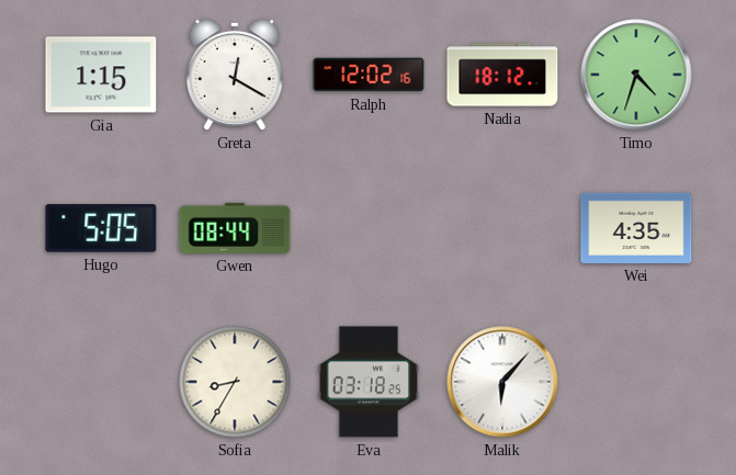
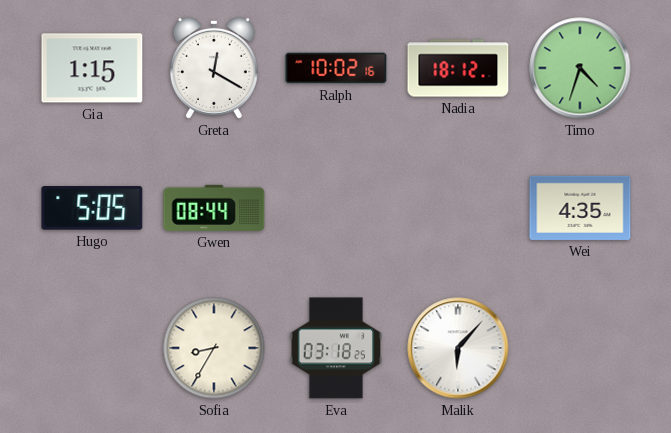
Ralph: 12:02 -> 10:02 (336, 68)
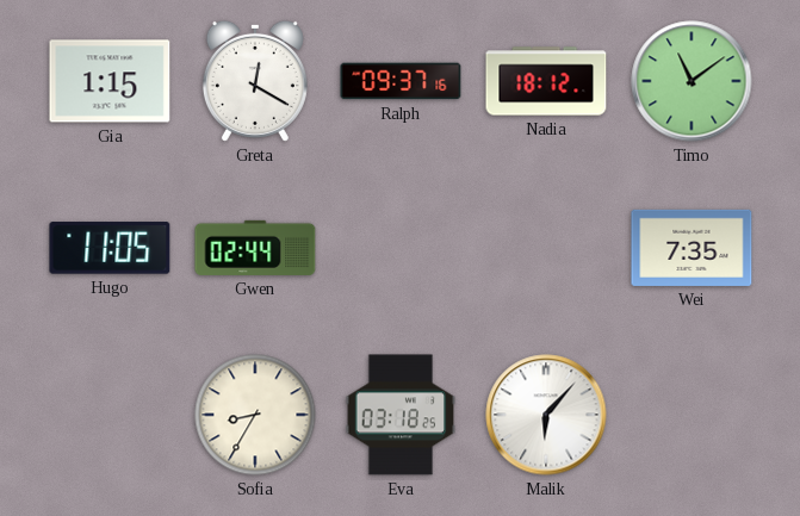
Ralph: 10:02 -> 09:37 (401, 81)
Timo: 4:33 -> 11:09 (692, 81)
Hugo: 5:05 -> 11:05 (110, 248)
Gwen: 08:44 -> 02:44 (255, 248)
Wei: 4:35 -> 7:35 (692, 248)
